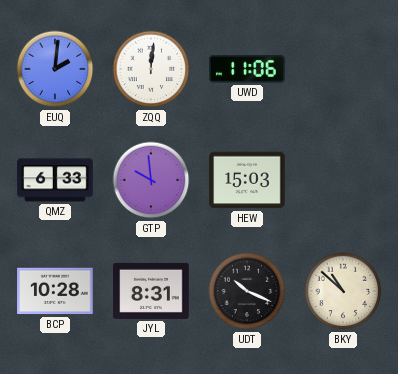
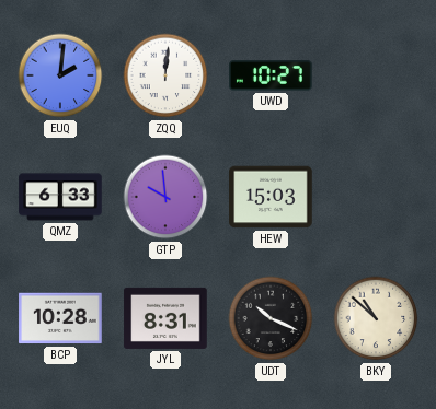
UWD: 11:06 -> 10:27 (271, 75)
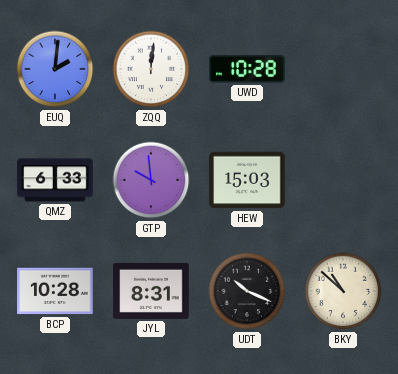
UWD: 10:27 -> 10:28 (247, 69)
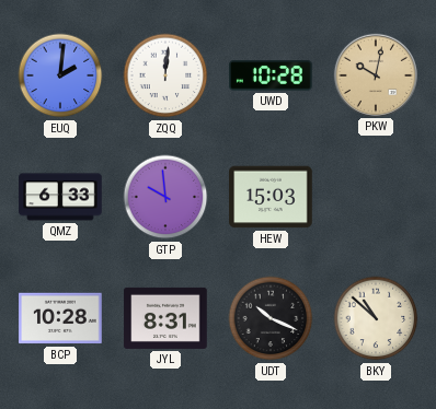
PKW: none -> 10:02 (375, 74)
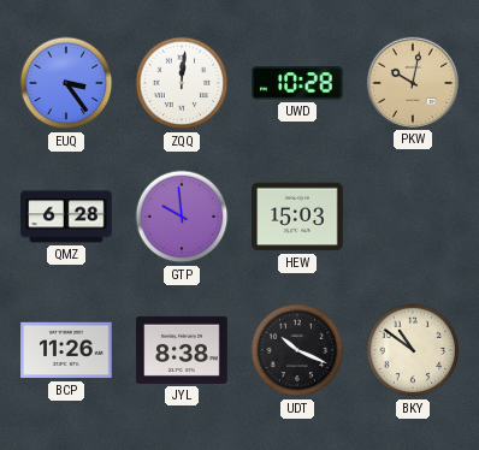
EUQ: 2:01 -> 3:24 (66, 83)
QMZ: 6:33 -> 6:28 (66, 217)
BCP: 10:28 -> 11:26 (66, 350)
JYL: 8:31 -> 8:38 (182, 350)
BKY: 10:52 -> 10:51 (413, 350)
